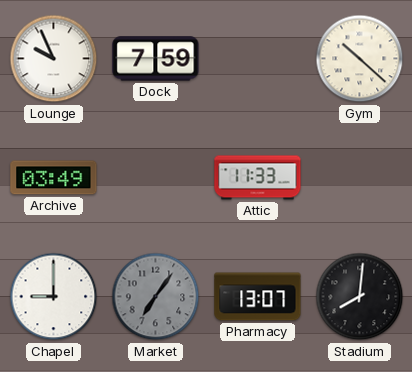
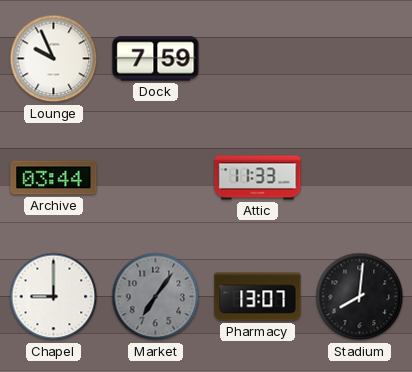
Gym: 10:22 -> none (360, 59)
Archive: 03:49 -> 03:44 (54, 178)
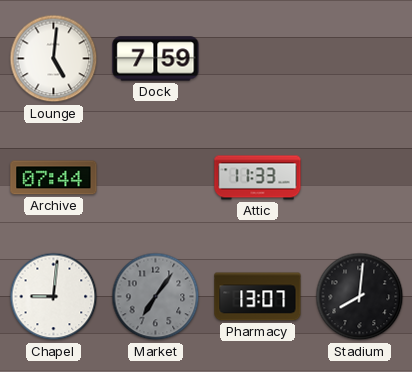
Lounge: 9:56 -> 5:01 (54, 59)
Archive: 03:44 -> 07:44 (54, 178)
Chapel: 9:00 -> 9:01 (54, 297)
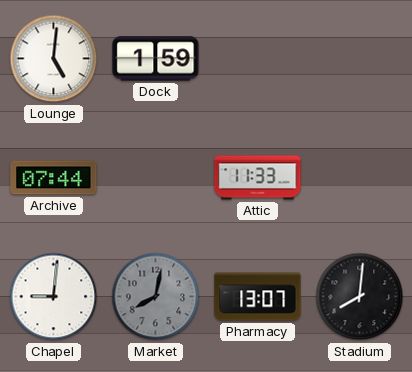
Dock: 7:59 -> 1:59 (156, 59)
Market: 7:06 -> 8:02 (156, 297)
